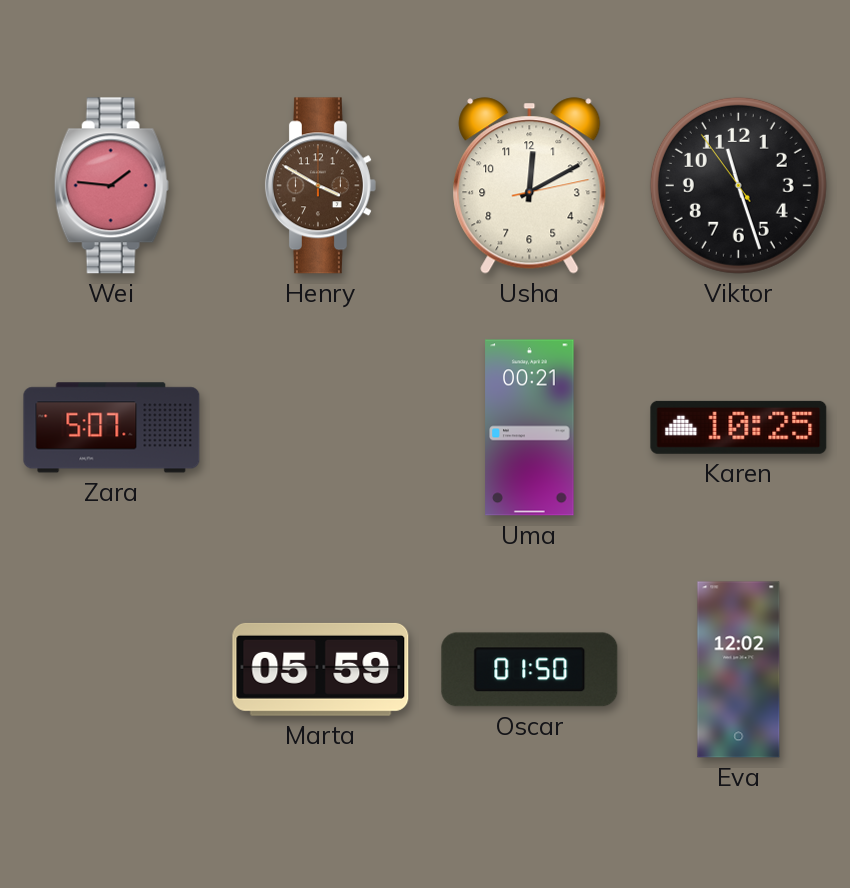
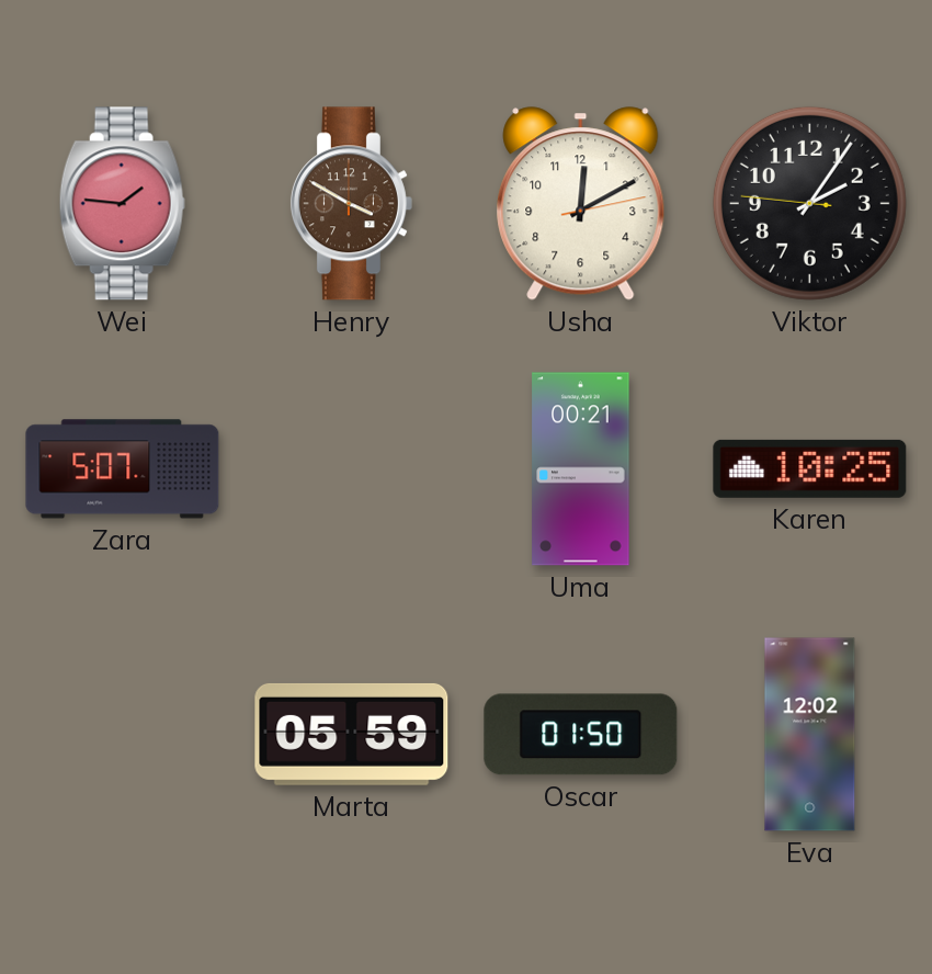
Viktor: 11:26 -> 2:05 (809, 203)
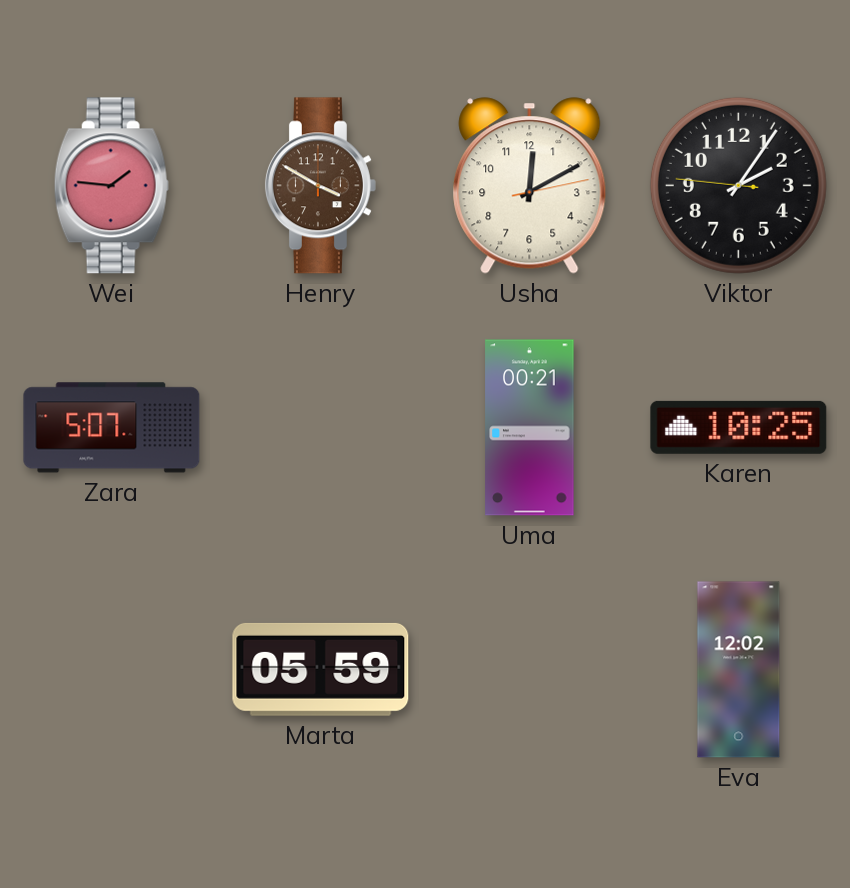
Oscar: 01:50 -> none (581, 735)
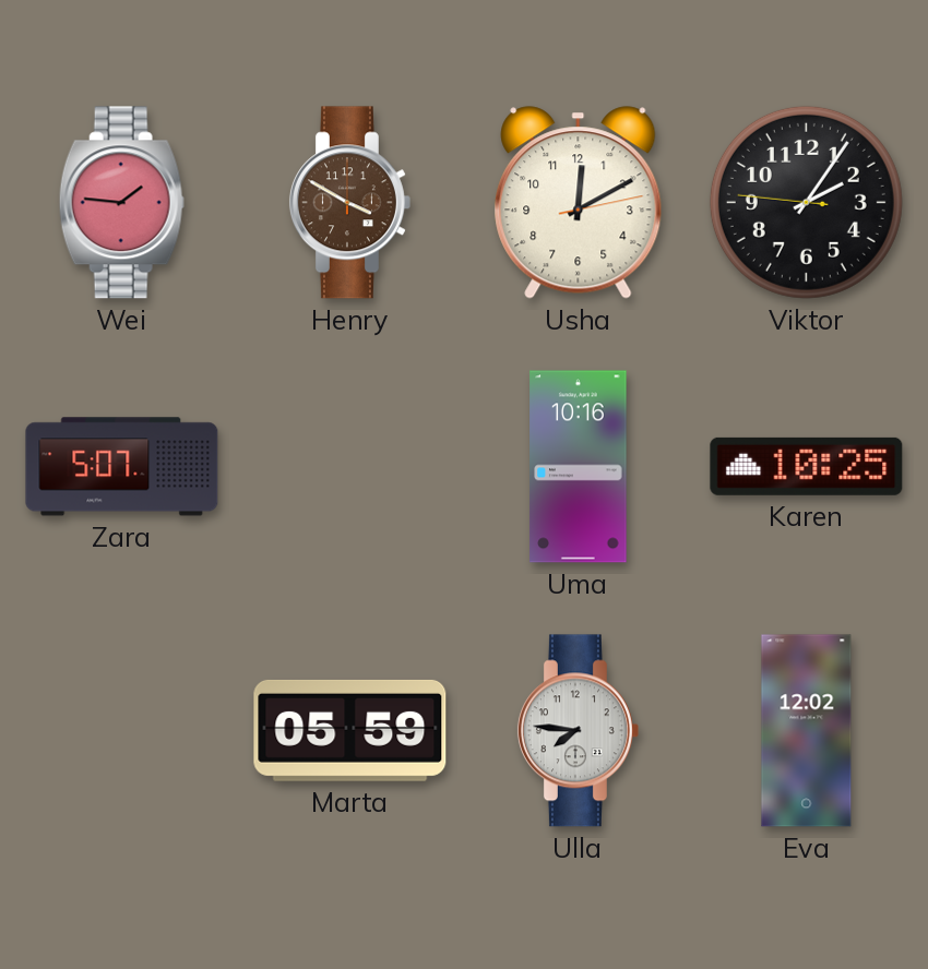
Uma: 00:21 -> 10:16 (579, 467)
Ulla: none -> 7:46 (578, 731)
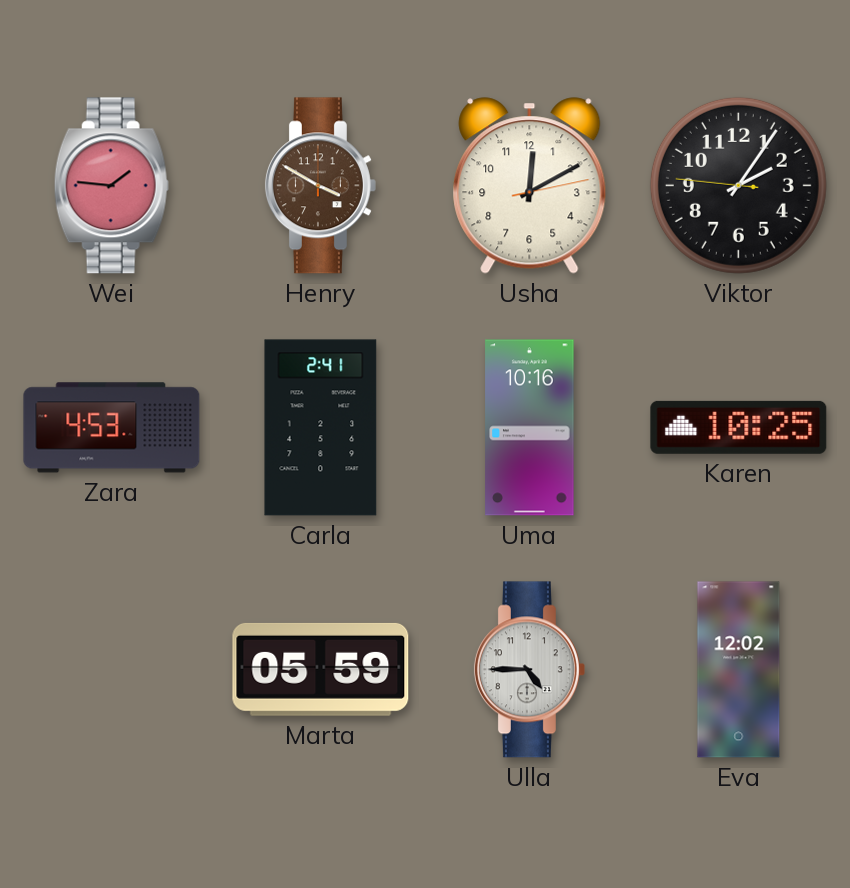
Zara: 5:07 -> 4:53 (112, 428)
Carla: none -> 2:41 (321, 428)
Ulla: 7:46 -> 4:45 (529, 670)
